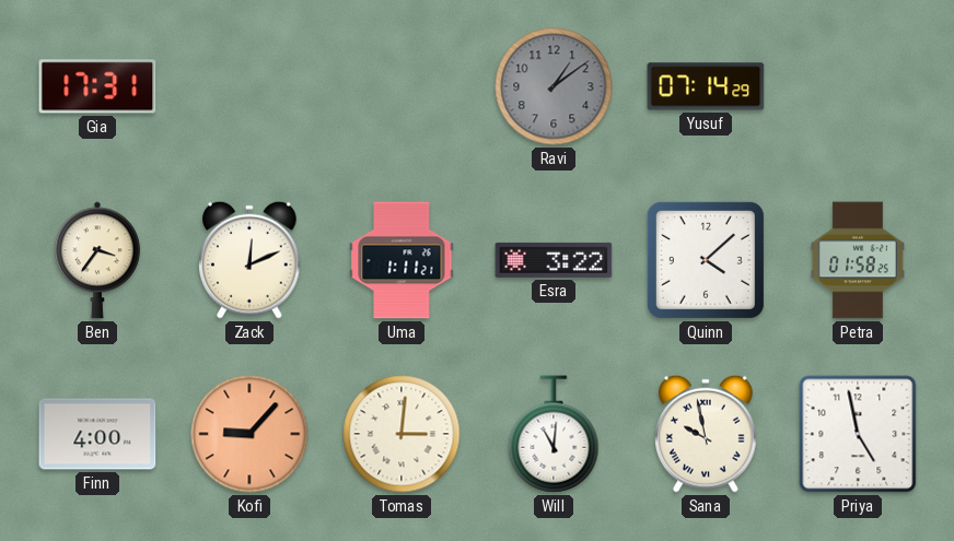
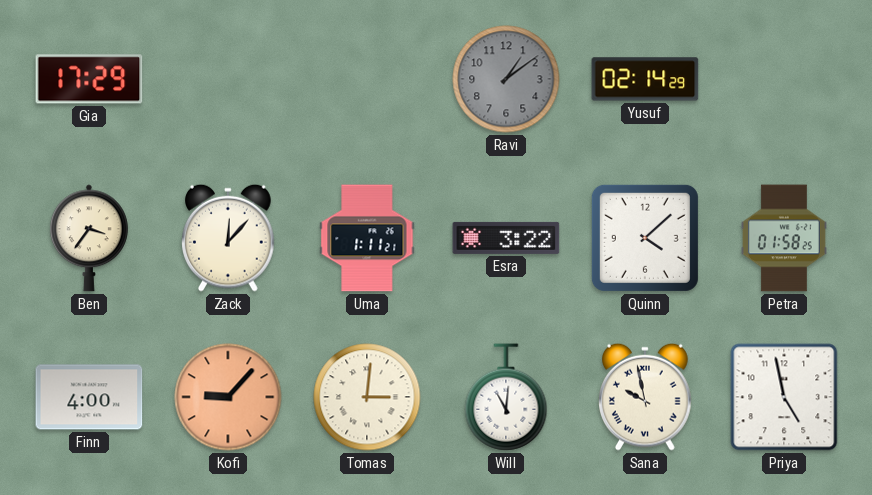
Gia: 17:31 -> 17:29 (89, 79)
Yusuf: 07:14 -> 02:14 (645, 79)
Zack: 12:11 -> 12:07 (229, 238)
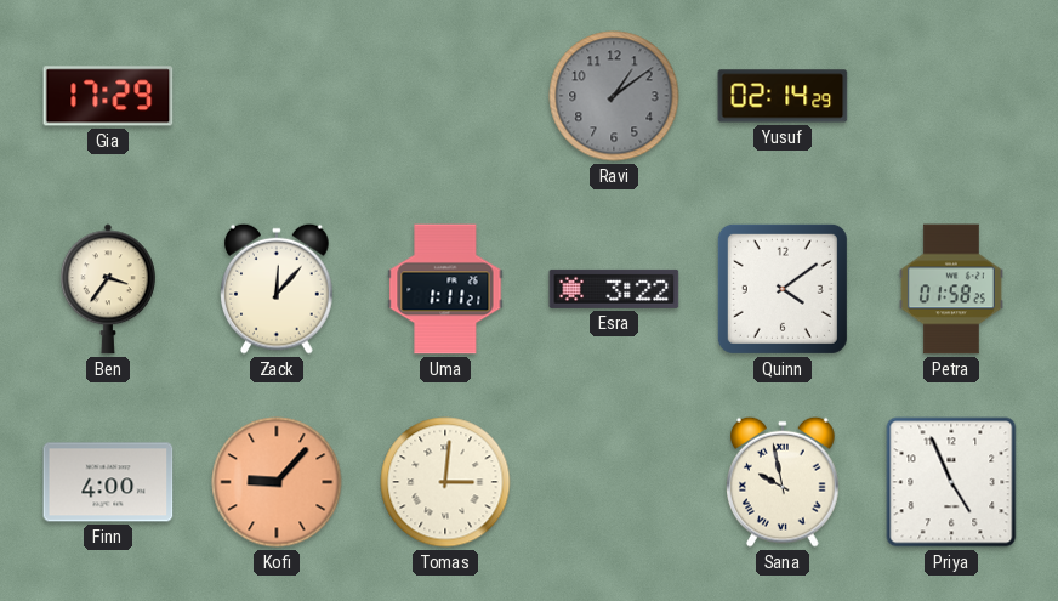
Quinn: 4:08 -> 4:09 (783, 289)
Will: 11:01 -> none (506, 397)
Priya: 4:58 -> 4:56 (951, 482)
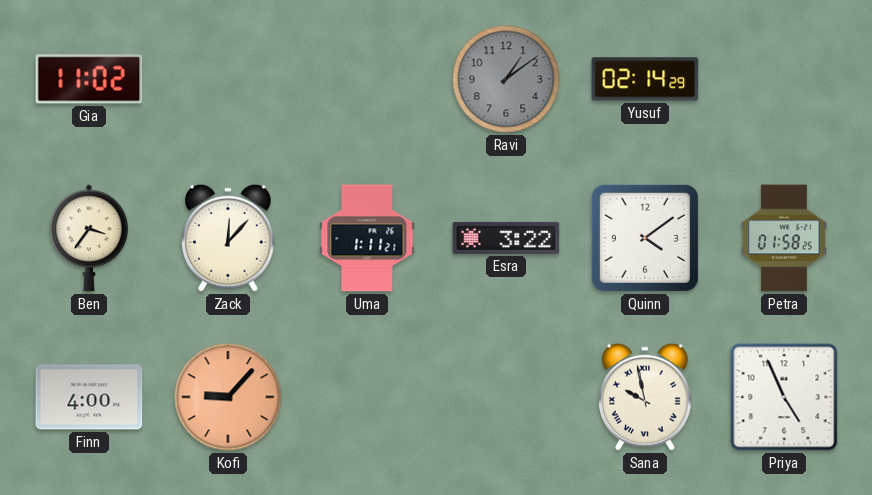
Gia: 17:29 -> 11:02 (89, 79)
Tomas: 3:01 -> none (445, 482)
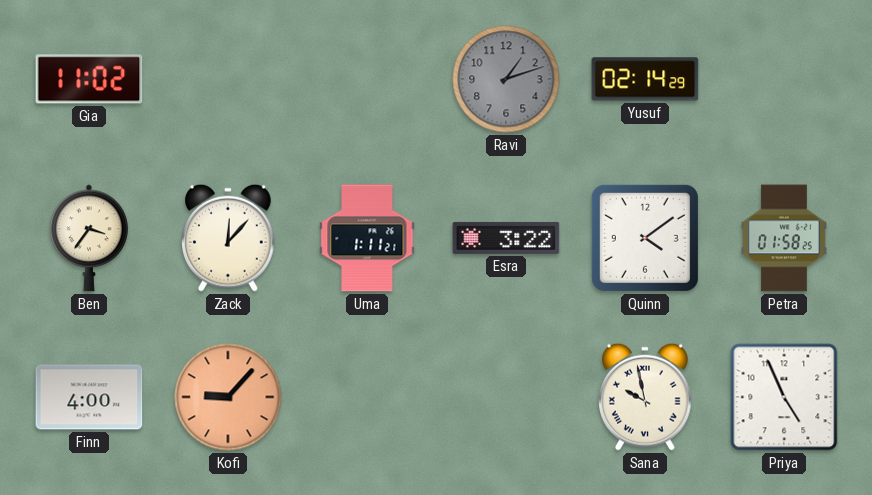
Ravi: 1:09 -> 1:12 (506, 79)
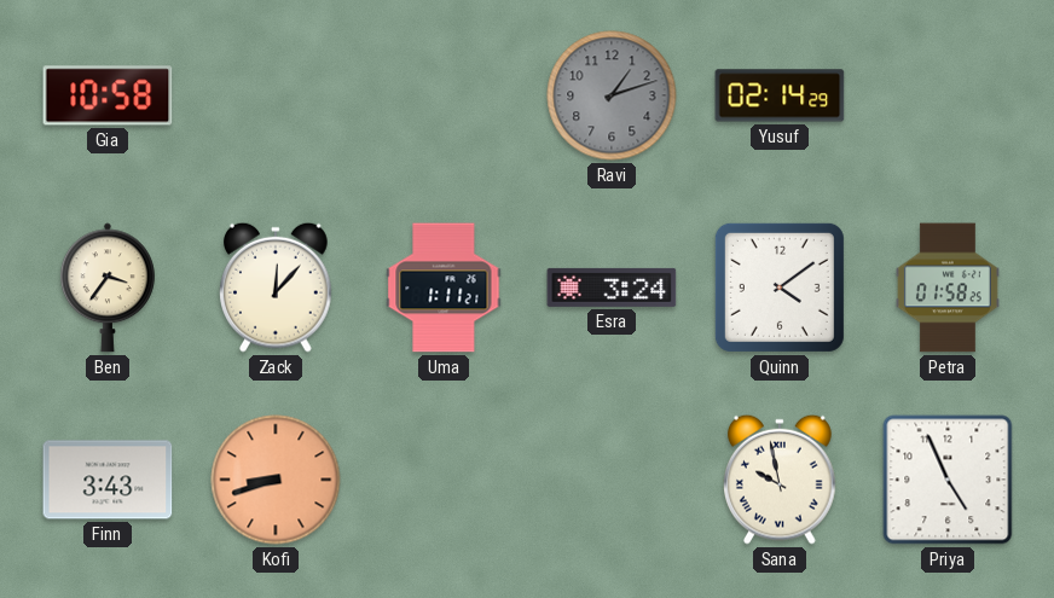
Gia: 11:02 -> 10:58 (108, 95)
Esra: 3:22 -> 3:24 (612, 288)
Finn: 4:00 -> 3:43 (108, 480)
Kofi: 9:07 -> 8:42 (276, 480)
